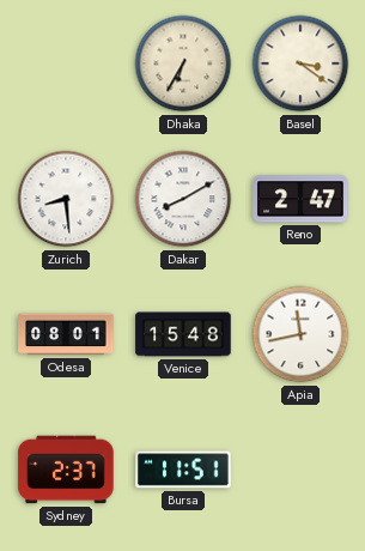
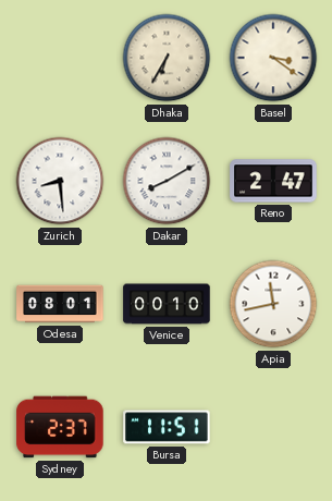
Venice: 15:48 -> 00:10 (167, 304)
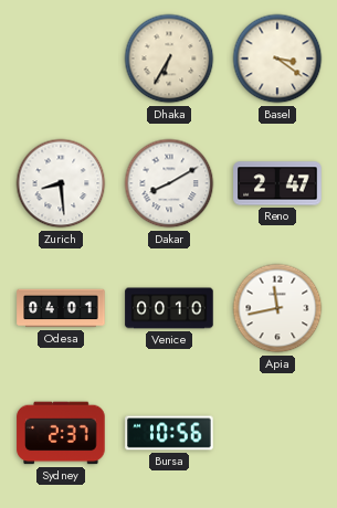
Odesa: 08:01 -> 04:01 (61, 308)
Bursa: 11:51 -> 10:56 (169, 433)
